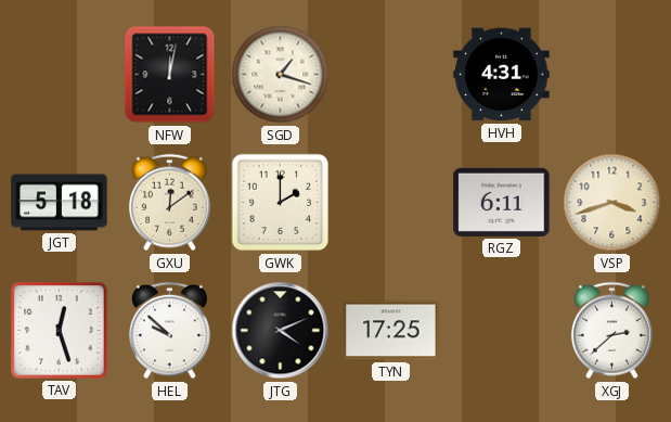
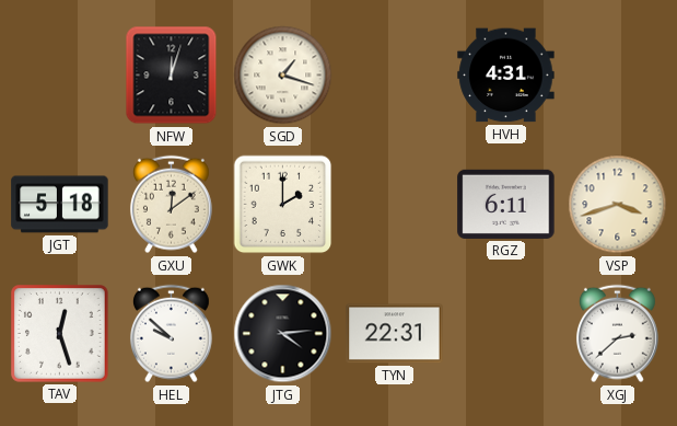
NFW: 12:02 -> 12:03 (172, 76)
JTG: 4:11 -> 4:14 (283, 334)
TYN: 17:25 -> 22:31 (395, 334)
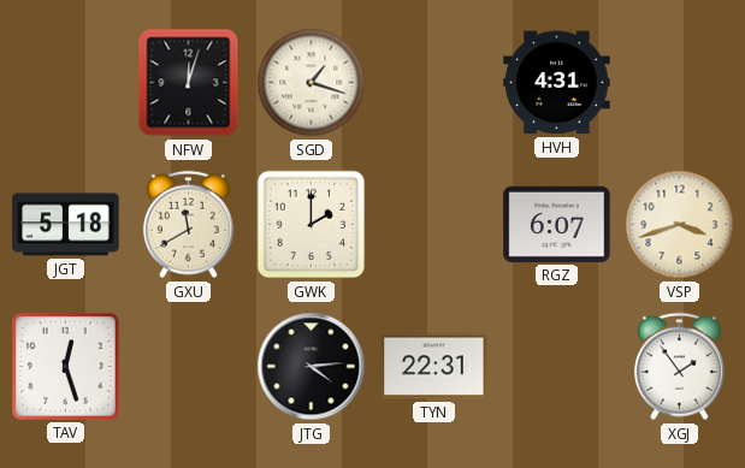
GXU: 12:09 -> 11:40 (188, 225)
RGZ: 6:11 -> 6:07 (557, 224)
HEL: 9:52 -> none (171, 334)
XGJ: 2:38 -> 1:54 (679, 367)
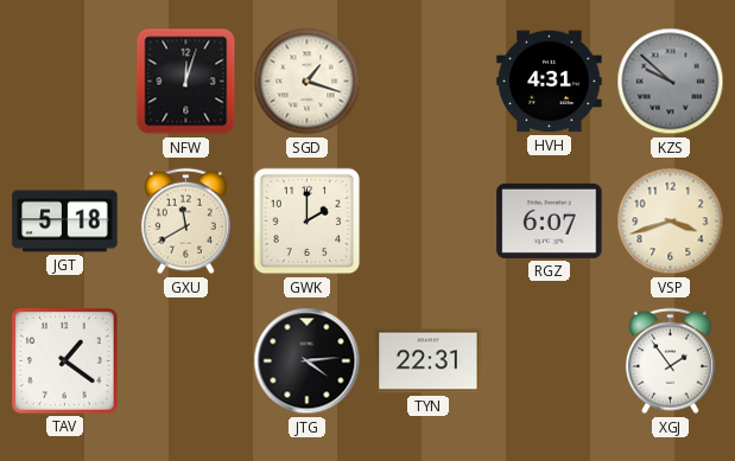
KZS: none -> 9:52 (671, 82)
TAV: 12:27 -> 1:21 (65, 361)
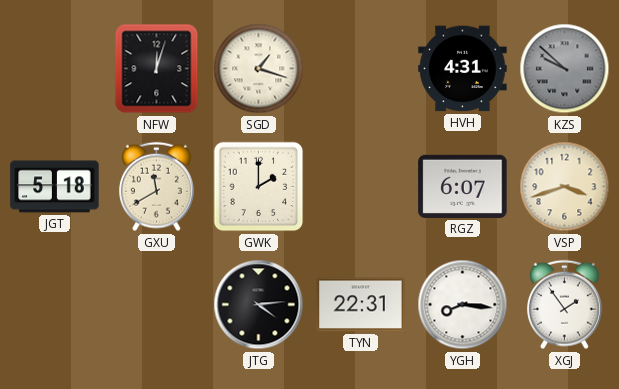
TAV: 1:21 -> none (65, 361)
YGH: none -> 8:16 (463, 305)
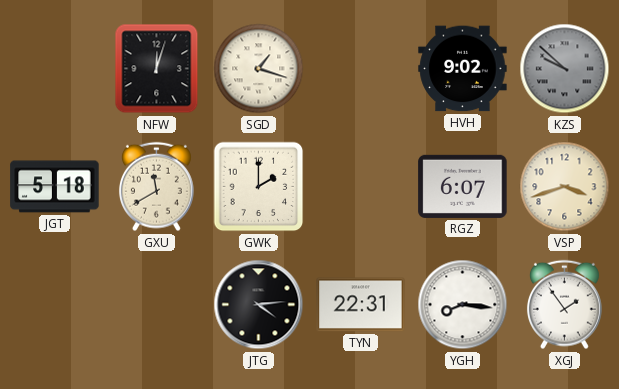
HVH: 4:31 -> 9:02 (463, 69)
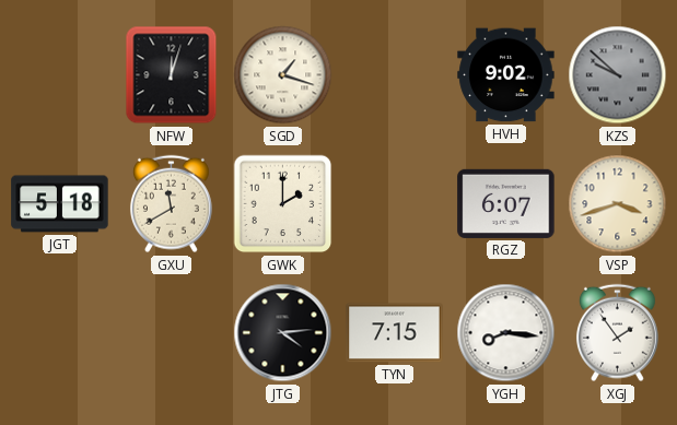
TYN: 22:31 -> 7:15 (395, 333)
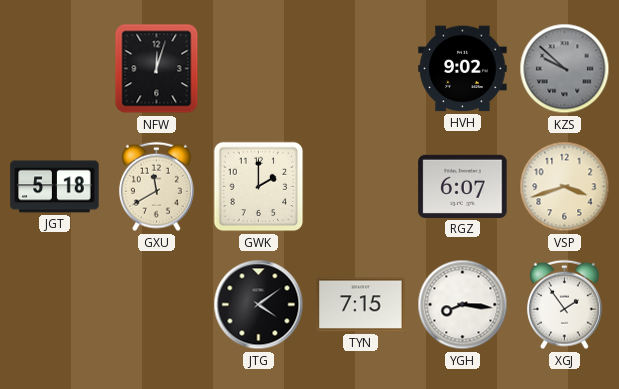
SGD: 1:18 -> none (283, 75)
JTG: 4:14 -> 4:09 (259, 305)
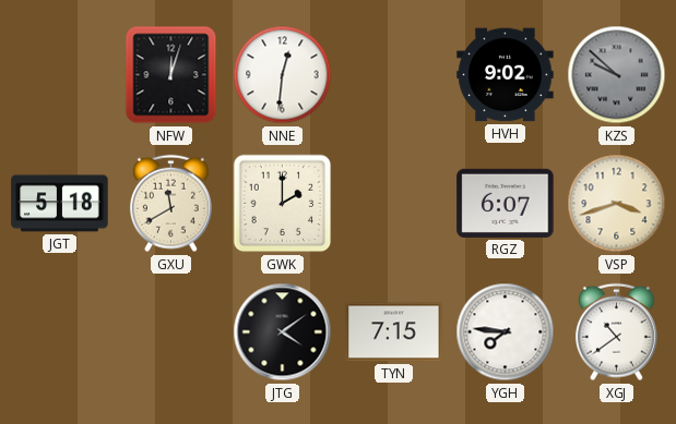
NNE: none -> 12:31 (283, 75)
YGH: 8:16 -> 7:46 (506, 332)
XGJ: 1:54 -> 10:39 (616, 332)
